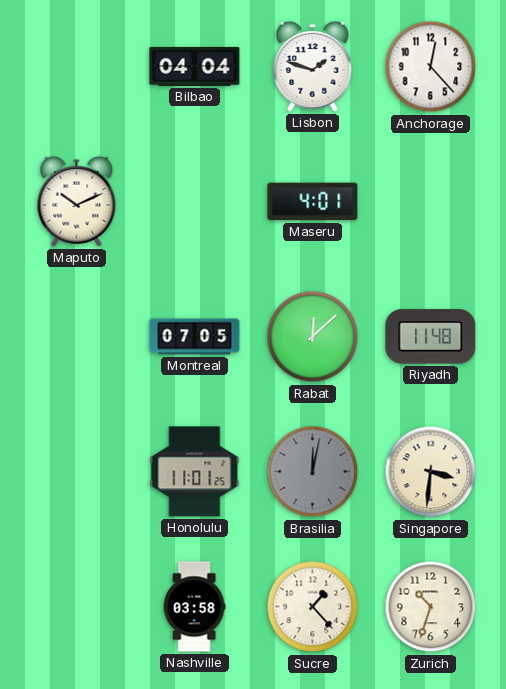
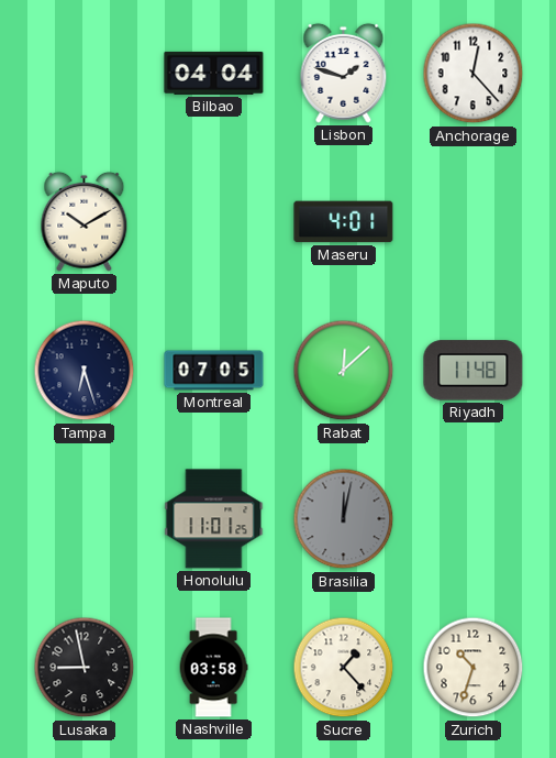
Maputo: 10:11 -> 10:10 (85, 221)
Tampa: none -> 6:27 (85, 371)
Singapore: 3:31 -> none (431, 472)
Lusaka: none -> 8:58 (85, 668)
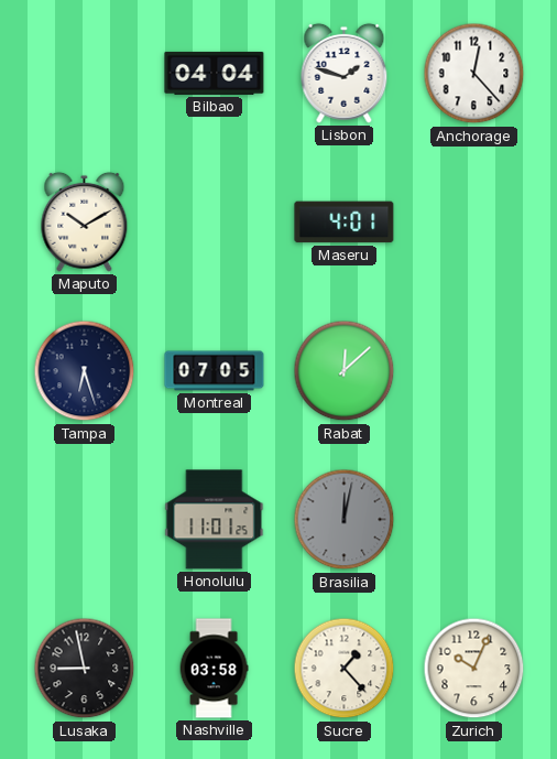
Riyadh: 11:48 -> none (474, 371)
Zurich: 10:33 -> 10:04 (474, 669)
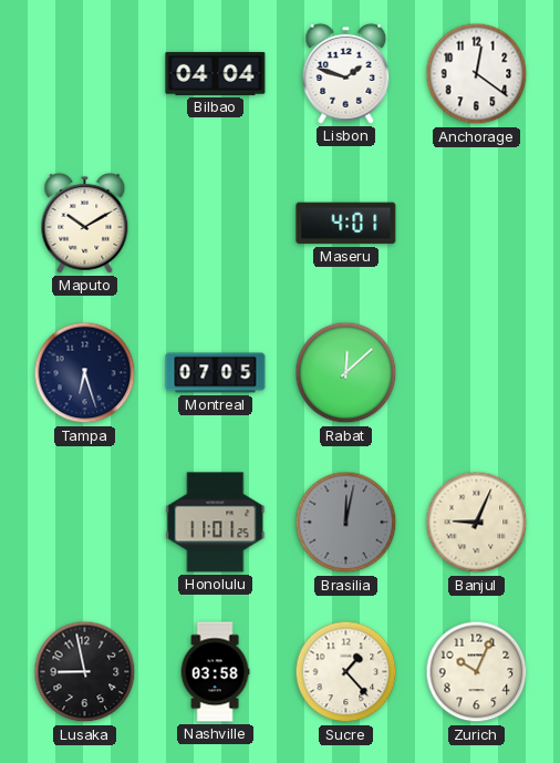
Anchorage: 12:23 -> 12:21 (477, 74)
Banjul: none -> 9:04 (477, 523)
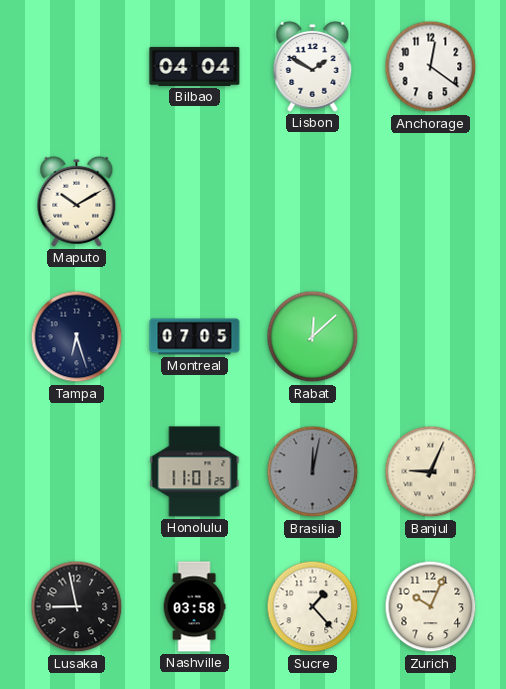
Lisbon: 1:48 -> 1:50 (313, 66)
Maseru: 4:01 -> none (346, 224)
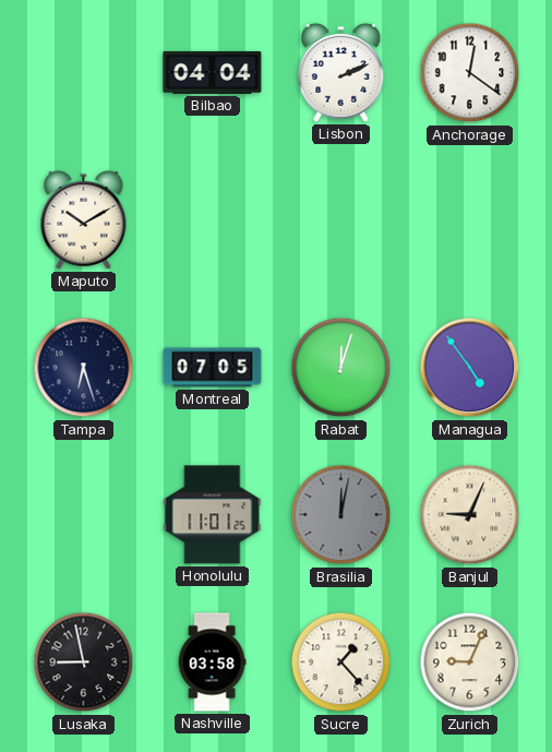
Lisbon: 1:50 -> 2:11 (341, 72)
Rabat: 12:08 -> 12:03 (341, 368)
Managua: none -> 4:54 (470, 368)
Zurich: 10:04 -> 9:04 (470, 663)
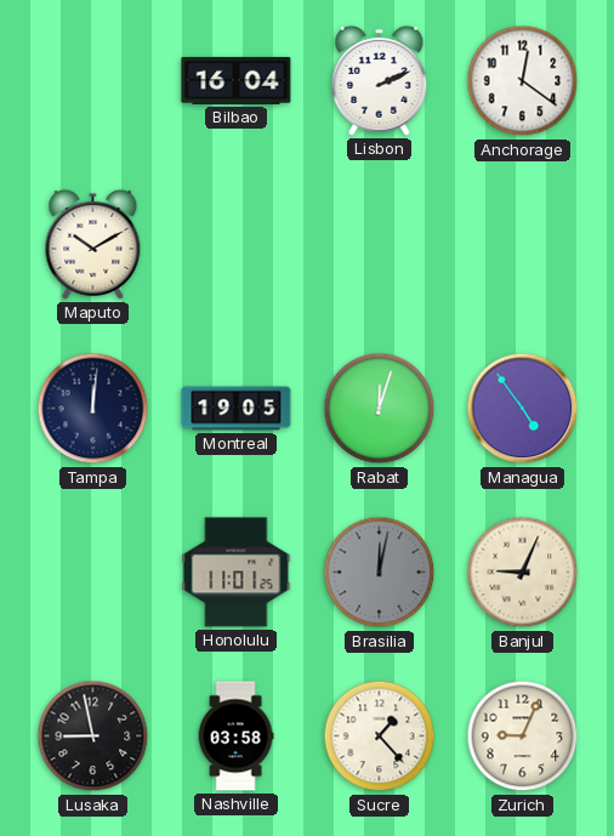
Bilbao: 04:04 -> 16:04 (237, 80)
Tampa: 6:27 -> 12:01 (93, 409)
Montreal: 07:05 -> 19:05 (237, 409)
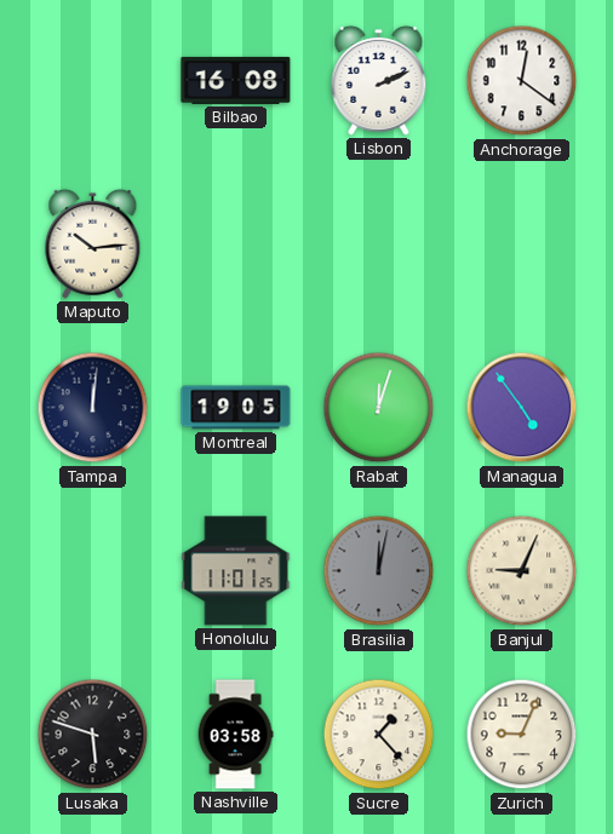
Bilbao: 16:04 -> 16:08 (236, 80)
Maputo: 10:10 -> 10:14 (93, 243)
Lusaka: 8:58 -> 5:48 (93, 735)
